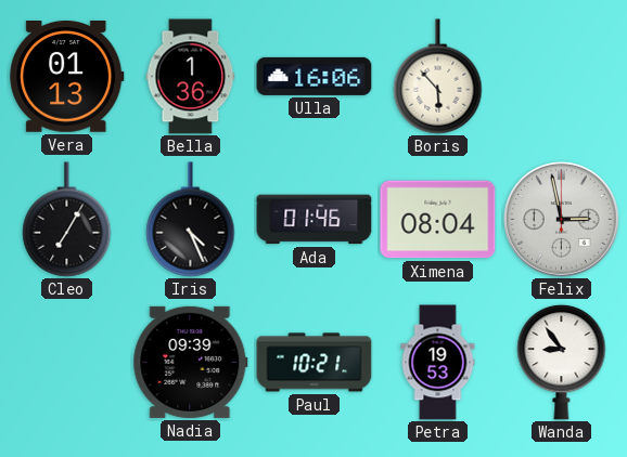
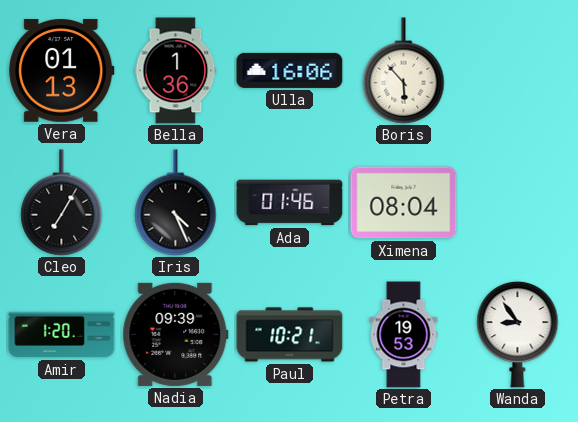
Felix: 2:58 -> none (562, 220)
Amir: none -> 1:20 (62, 335)
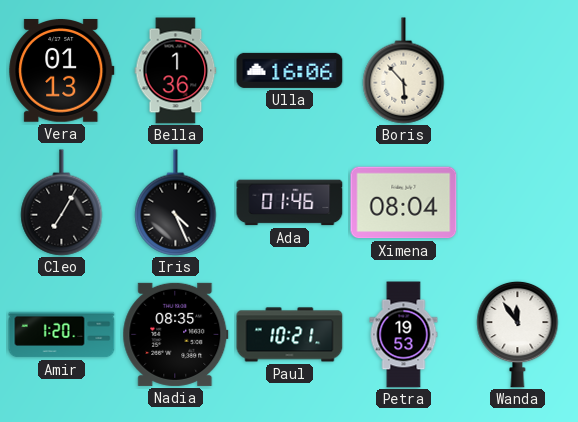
Nadia: 09:39 -> 08:35 (176, 334)
Wanda: 8:54 -> 11:54 (518, 334)
